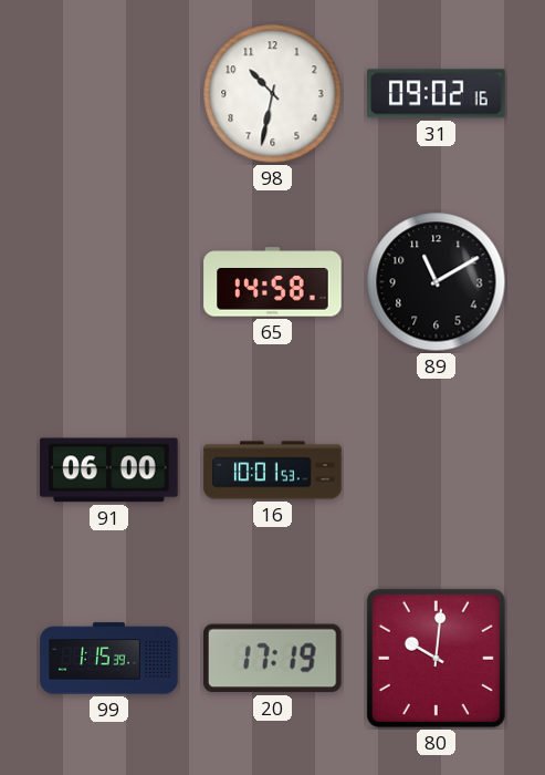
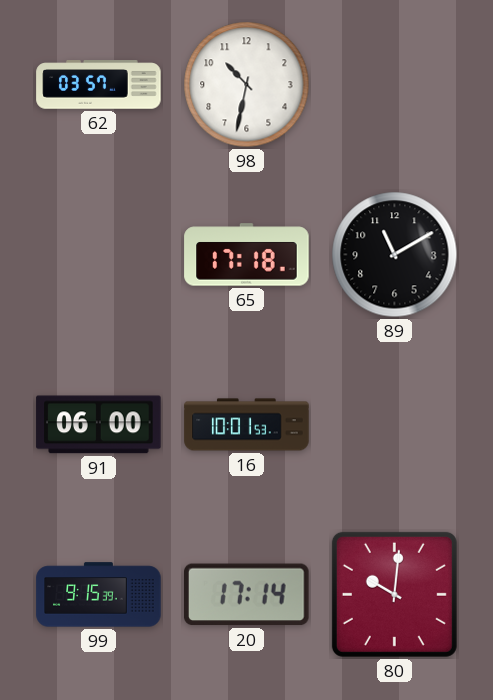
62: none -> 03:57 (99, 85)
31: 09:02 -> none (437, 94)
65: 14:58 -> 17:18 (247, 255)
99: 1:15 -> 9:15 (99, 595)
20: 17:19 -> 17:14 (247, 595)
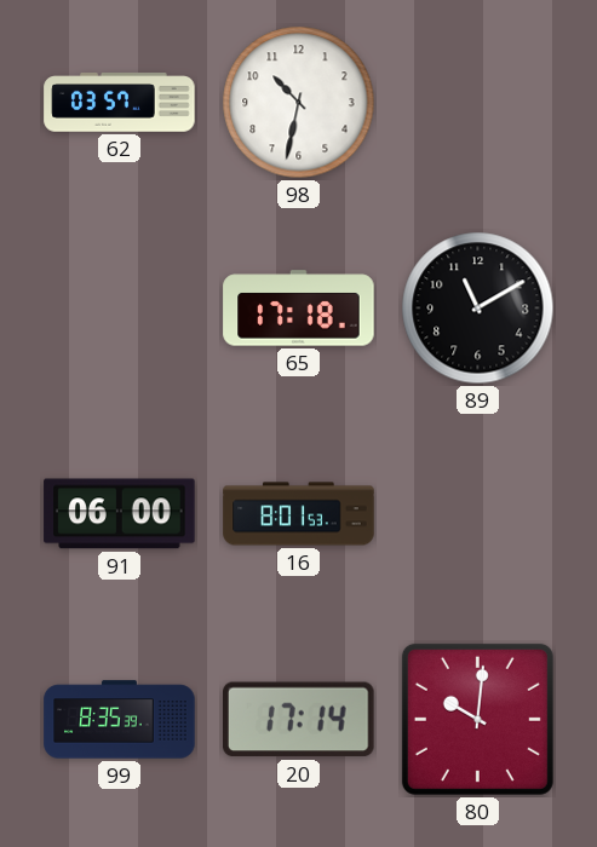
16: 10:01 -> 8:01 (299, 514)
99: 9:15 -> 8:35 (120, 720)
